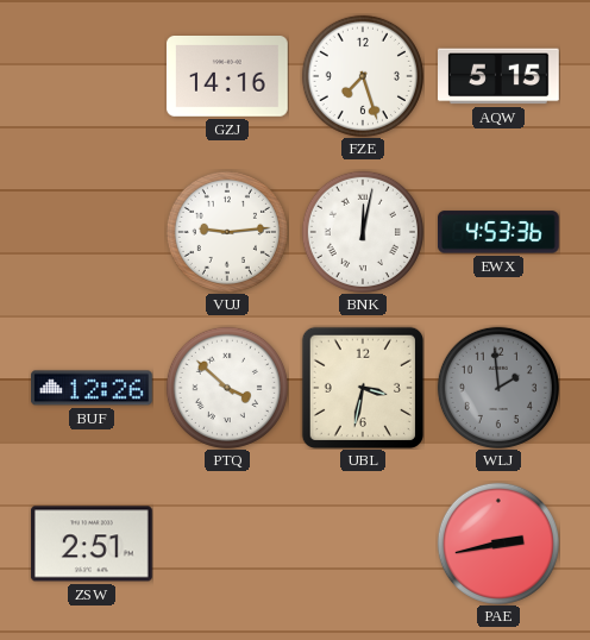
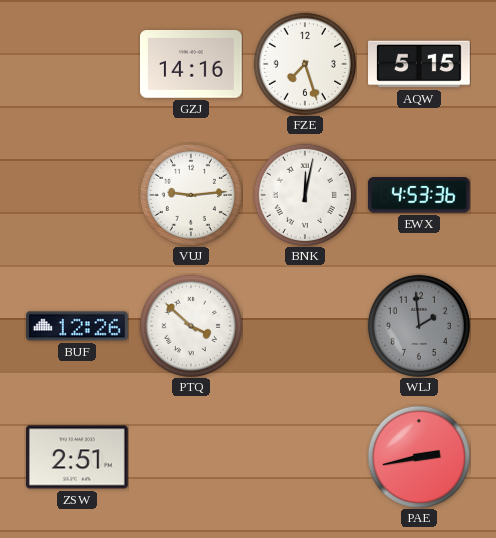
UBL: 3:32 -> none (362, 387)
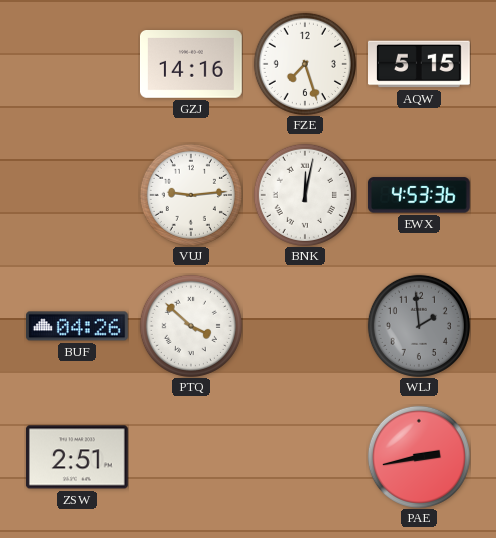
BUF: 12:26 -> 04:26 (78, 326)
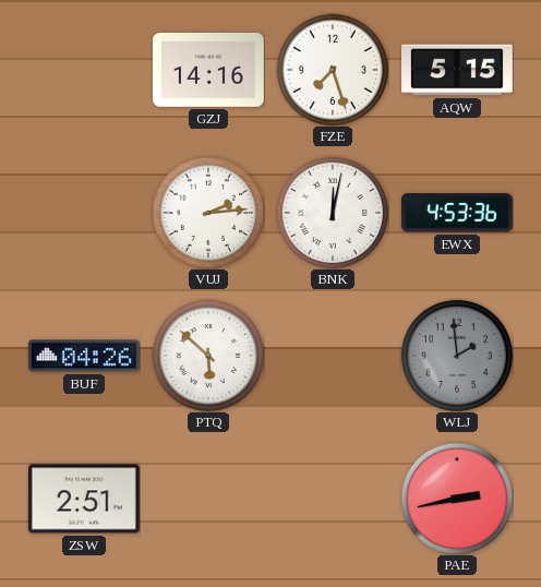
VUJ: 9:14 -> 2:14 (208, 213)
PTQ: 3:52 -> 5:52 (208, 356)
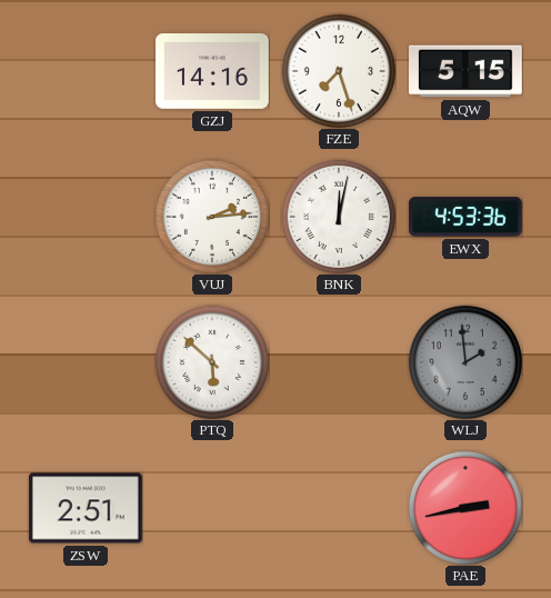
BUF: 04:26 -> none (85, 356)
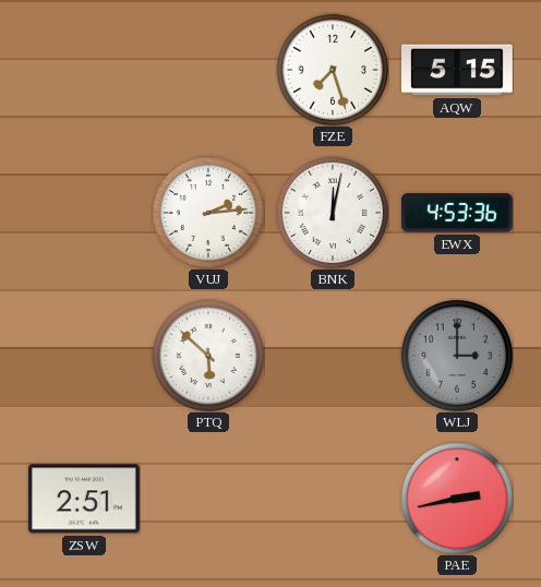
GZJ: 14:16 -> none (213, 72)
WLJ: 1:59 -> 3:00 (457, 356)
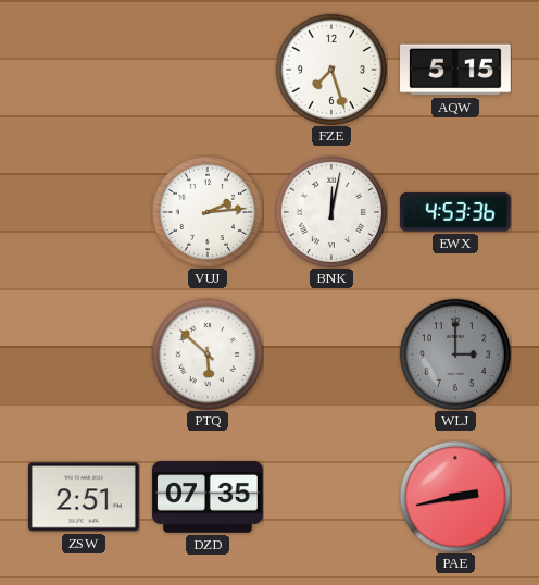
DZD: none -> 07:35 (209, 498)
